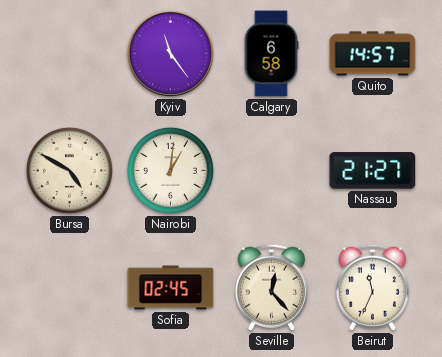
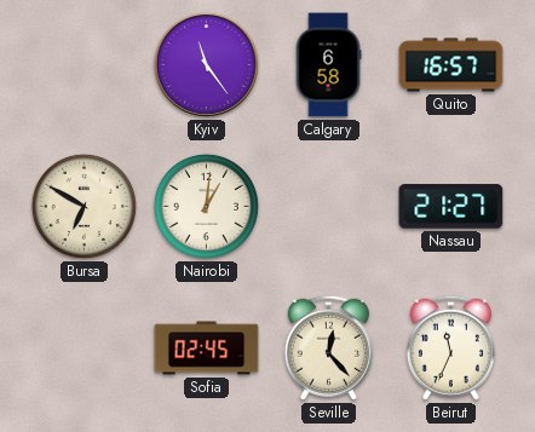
Quito: 14:57 -> 16:57 (451, 65)
Bursa: 4:50 -> 6:50 (84, 206)
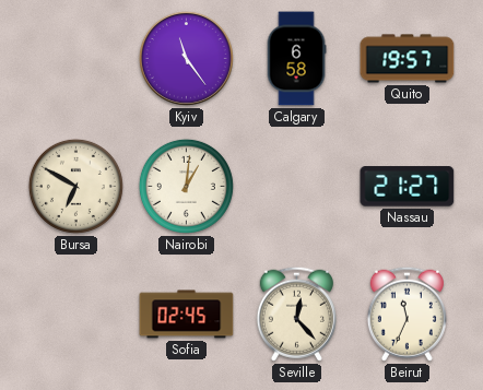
Quito: 16:57 -> 19:57 (408, 59)
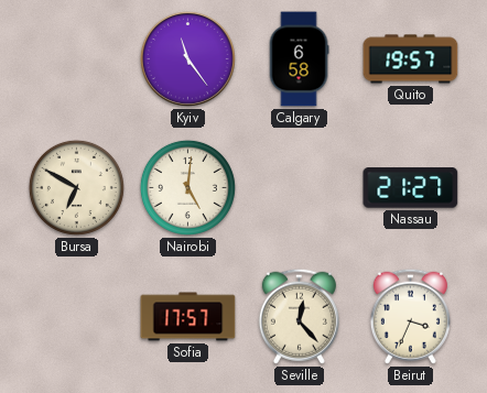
Nairobi: 1:01 -> 5:01 (187, 187)
Sofia: 02:45 -> 17:57 (188, 317)
Beirut: 11:34 -> 3:34 (410, 316)
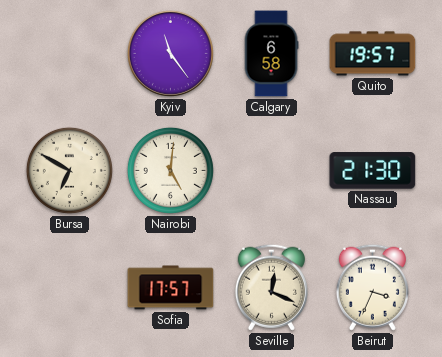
Nassau: 21:27 -> 21:30 (373, 171)
Seville: 12:23 -> 12:19 (271, 287)
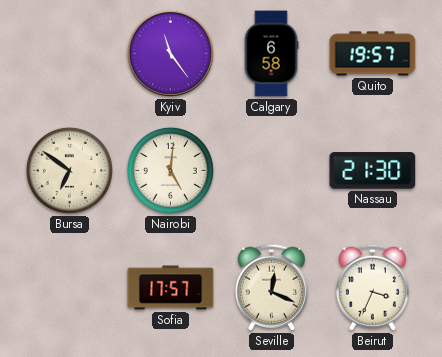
Bursa: 6:50 -> 6:51 (69, 170)
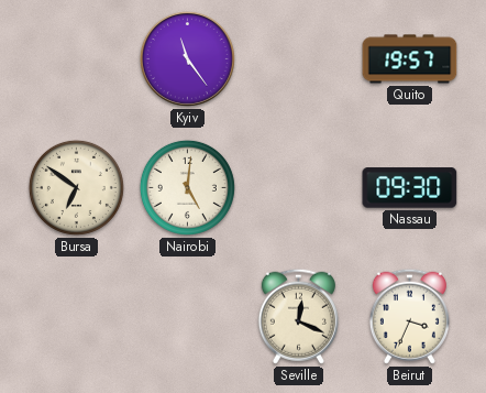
Calgary: 6:58 -> none (271, 54)
Nassau: 21:30 -> 09:30 (410, 188)
Sofia: 17:57 -> none (171, 288)
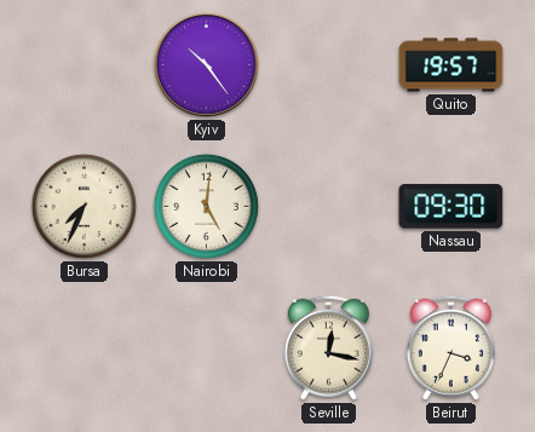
Kyiv: 11:24 -> 10:24 (206, 64)
Bursa: 6:51 -> 7:34 (84, 206)
Seville: 12:19 -> 12:17 (328, 347)
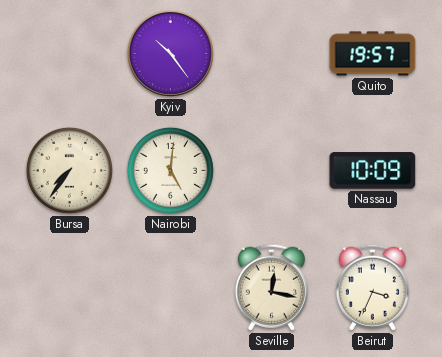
Bursa: 7:34 -> 7:36 (69, 170)
Nassau: 09:30 -> 10:09 (373, 171)
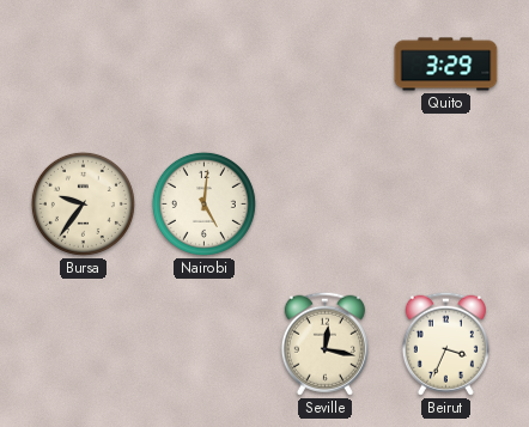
Kyiv: 10:24 -> none (170, 53)
Quito: 19:57 -> 3:29 (446, 65)
Bursa: 7:36 -> 9:36 (83, 203)
Nassau: 10:09 -> none (373, 171)
